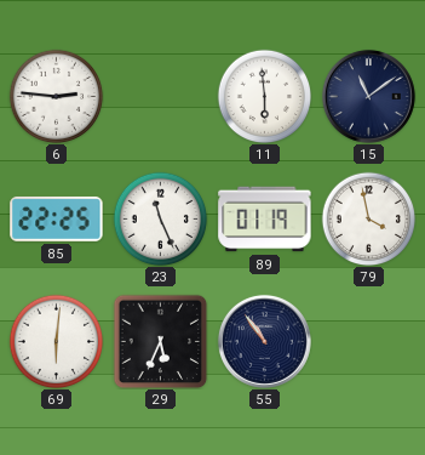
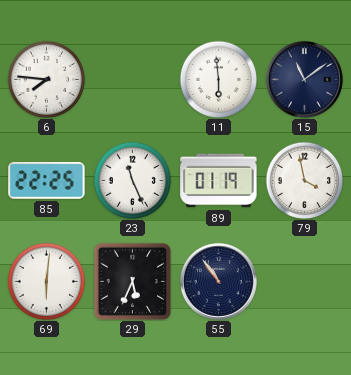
6: 2:46 -> 7:46 (46, 79)
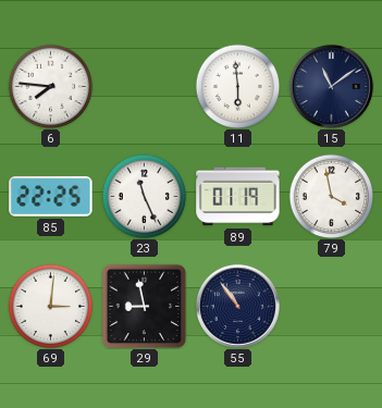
69: 6:01 -> 3:01 (50, 306)
29: 5:34 -> 8:58 (144, 306)
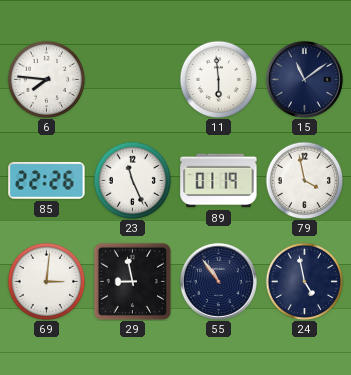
85: 22:25 -> 22:26 (47, 180)
24: none -> 4:58 (304, 281)
